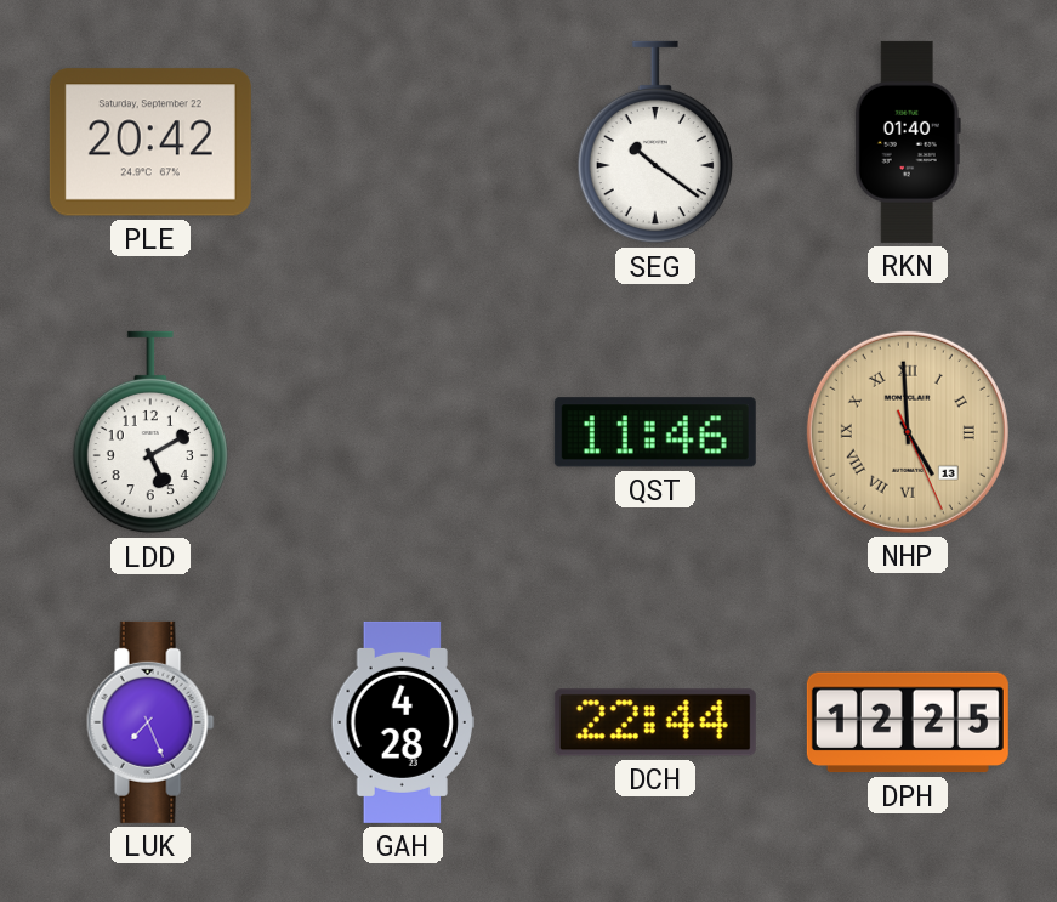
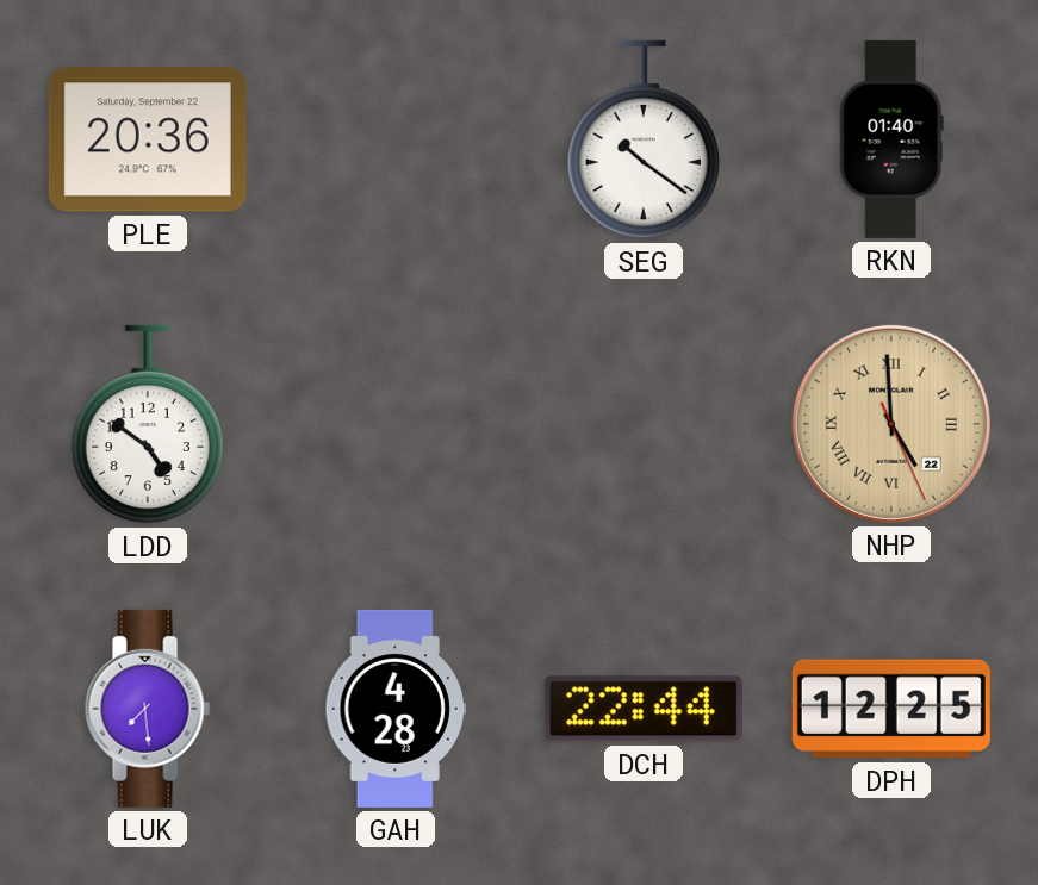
PLE: 20:42 -> 20:36 (148, 139)
LDD: 5:10 -> 4:51 (148, 424)
QST: 11:46 -> none (655, 432)
NHP date: 13 -> 22 (891, 424)
LUK: 7:26 -> 7:29 (148, 709)
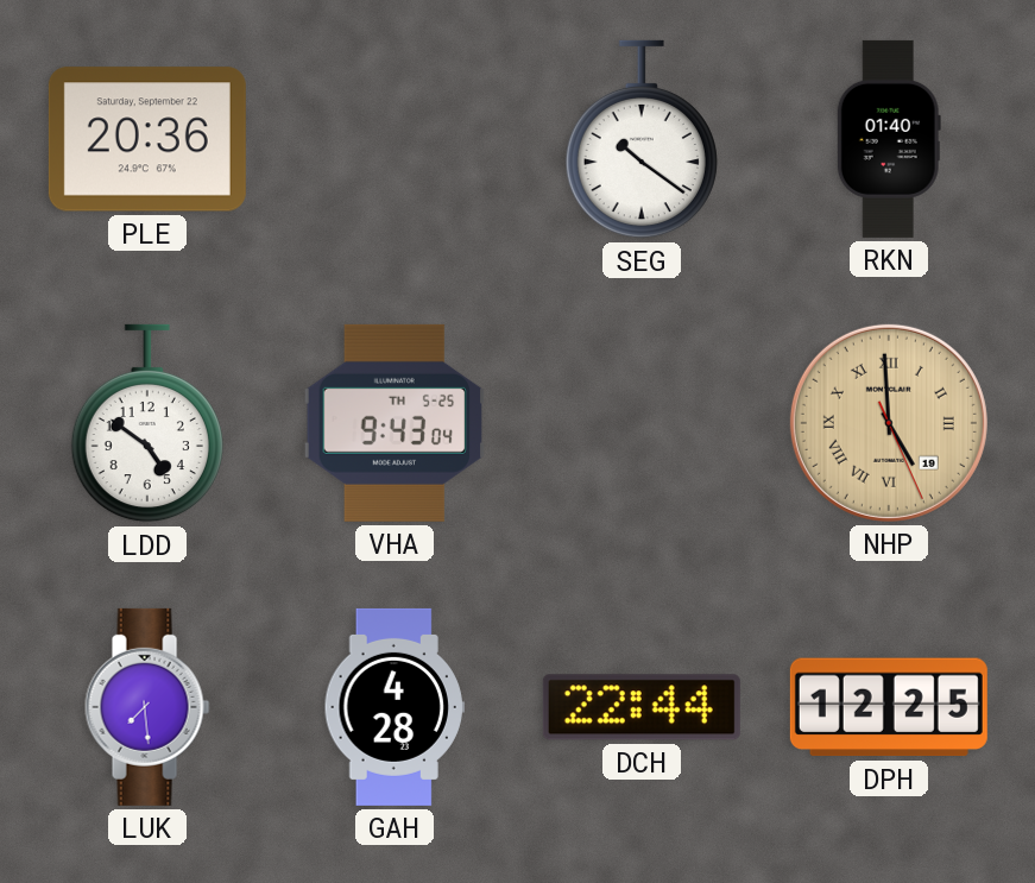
VHA: none -> 9:43 (393, 423)
NHP date: 22 -> 19 (889, 423)
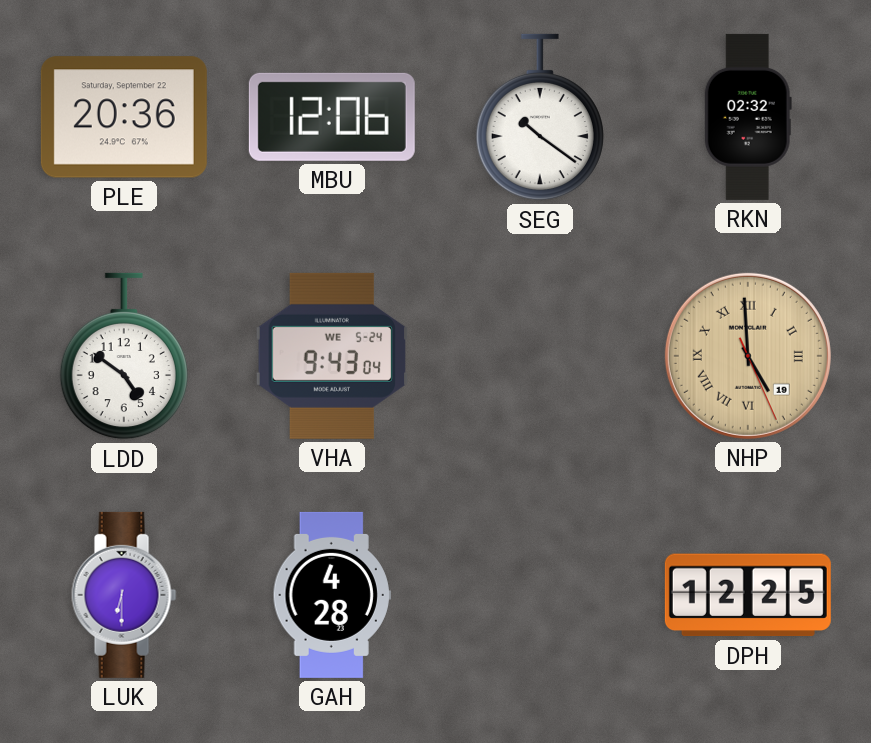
MBU: none -> 12:06 (332, 117)
RKN: 01:40 -> 02:32 (748, 117)
VHA date: TH 5-25 -> WE 5-24 (331, 356)
LUK: 7:29 -> 6:30 (124, 595)
DCH: 22:44 -> none (642, 707)
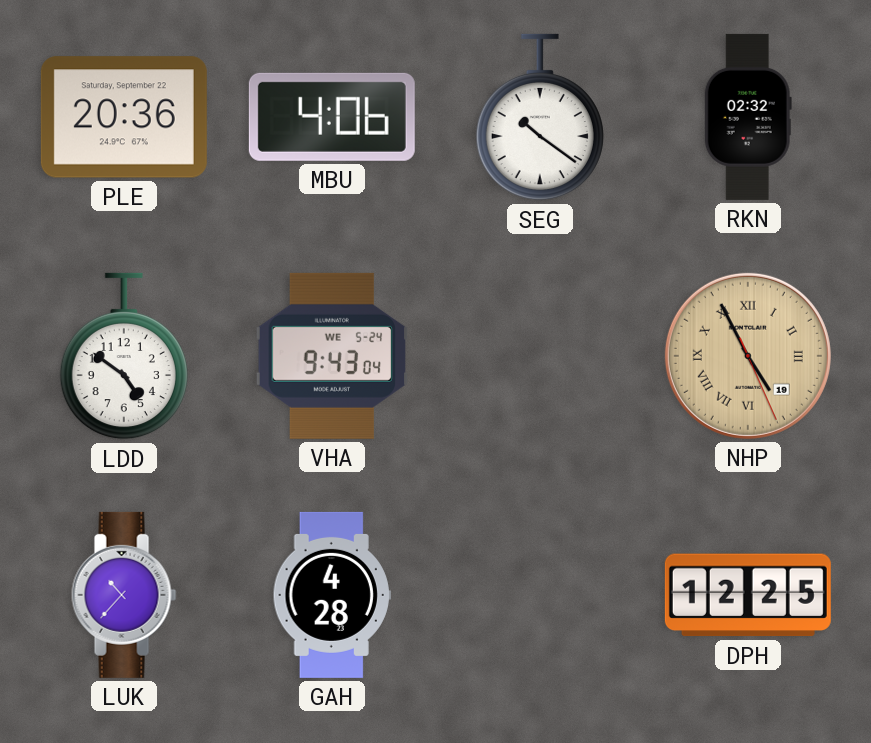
MBU: 12:06 -> 4:06 (332, 117)
NHP: 4:59 -> 4:55 (748, 356)
LUK: 6:30 -> 10:37 (124, 595)
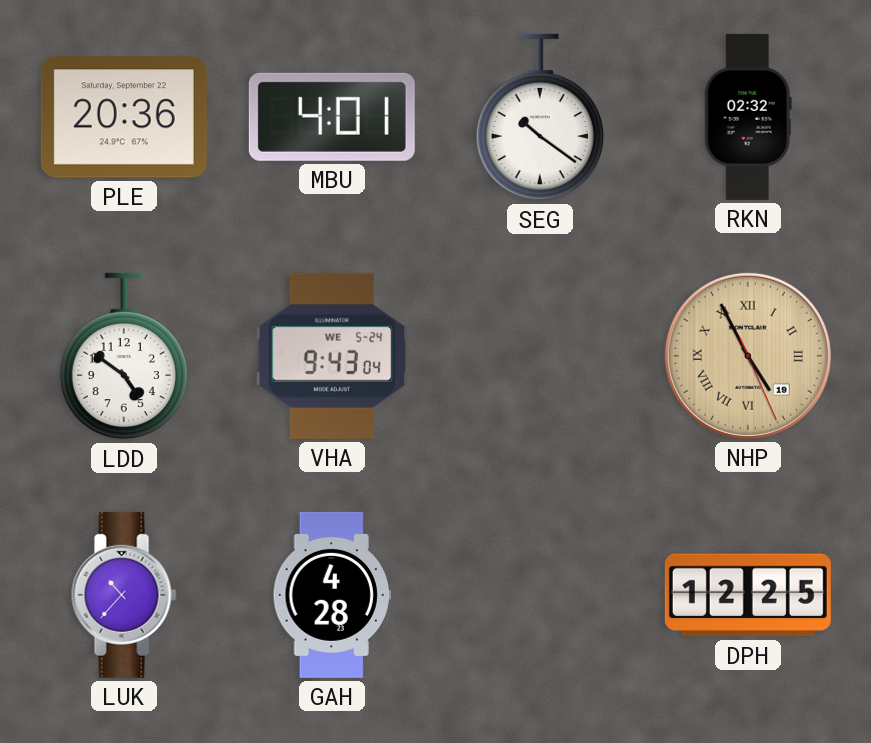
MBU: 4:06 -> 4:01 (332, 117)
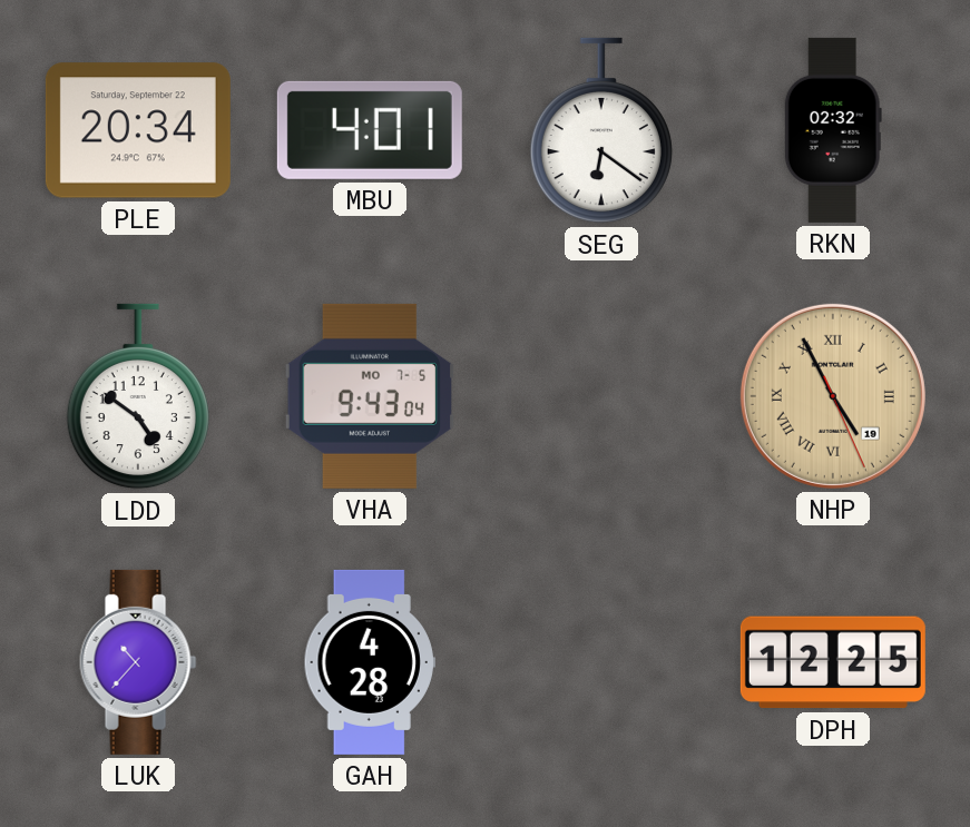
PLE: 20:36 -> 20:34 (138, 130)
SEG: 10:21 -> 6:21 (601, 130)
VHA date: WE 5-24 -> MO 7-5 (369, 396)
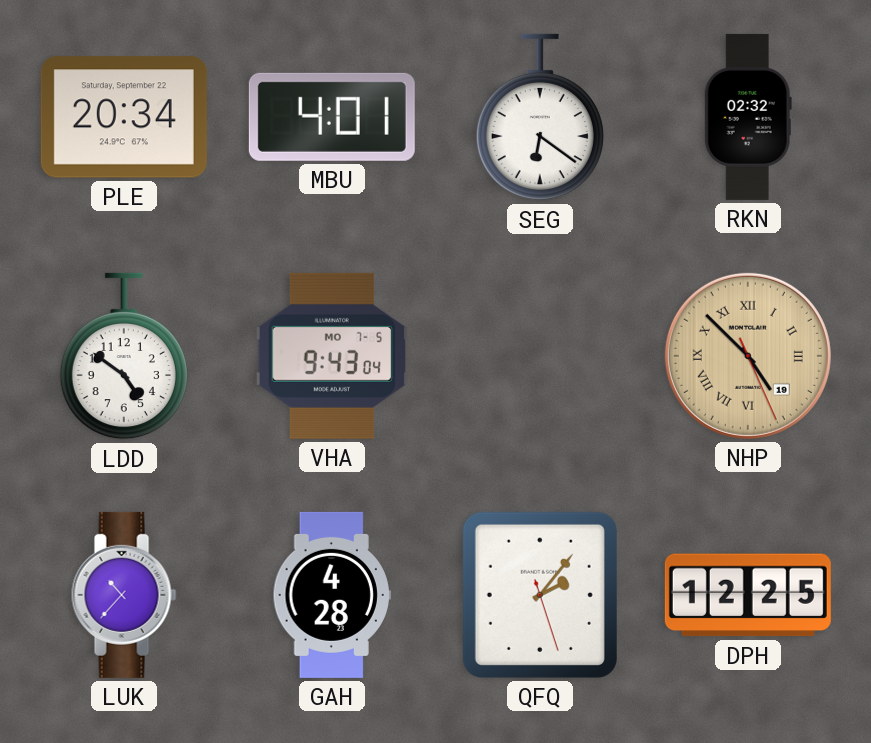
NHP: 4:55 -> 4:52 (748, 356)
QFQ: none -> 2:06 (540, 595)
